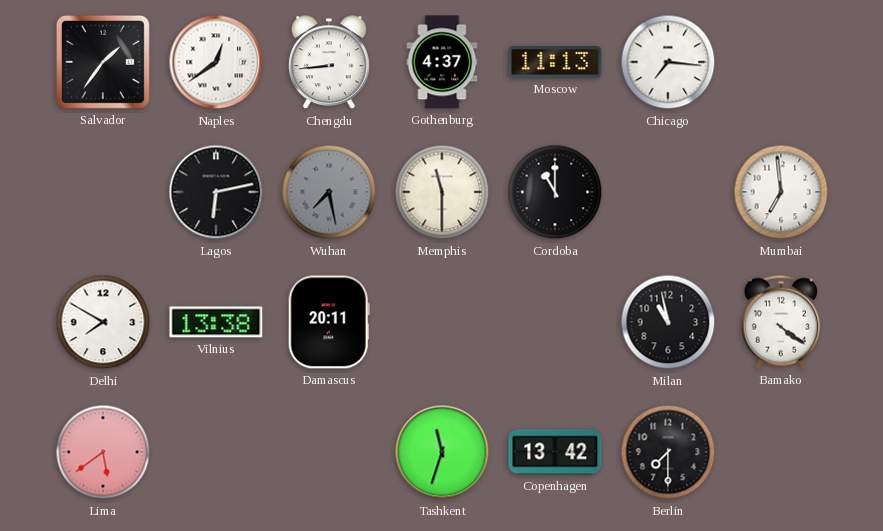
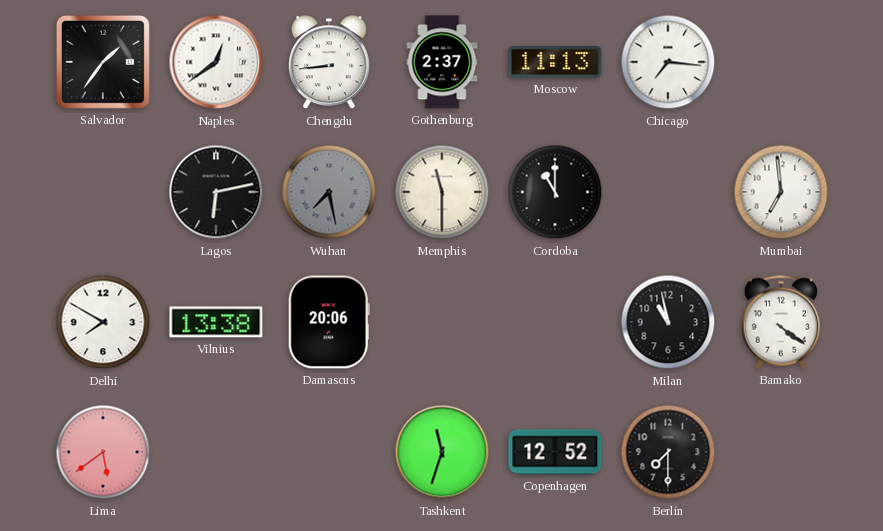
Gothenburg: 4:37 -> 2:37 (442, 62)
Damascus: 20:11 -> 20:06 (329, 322)
Copenhagen: 13:42 -> 12:52 (555, 452)
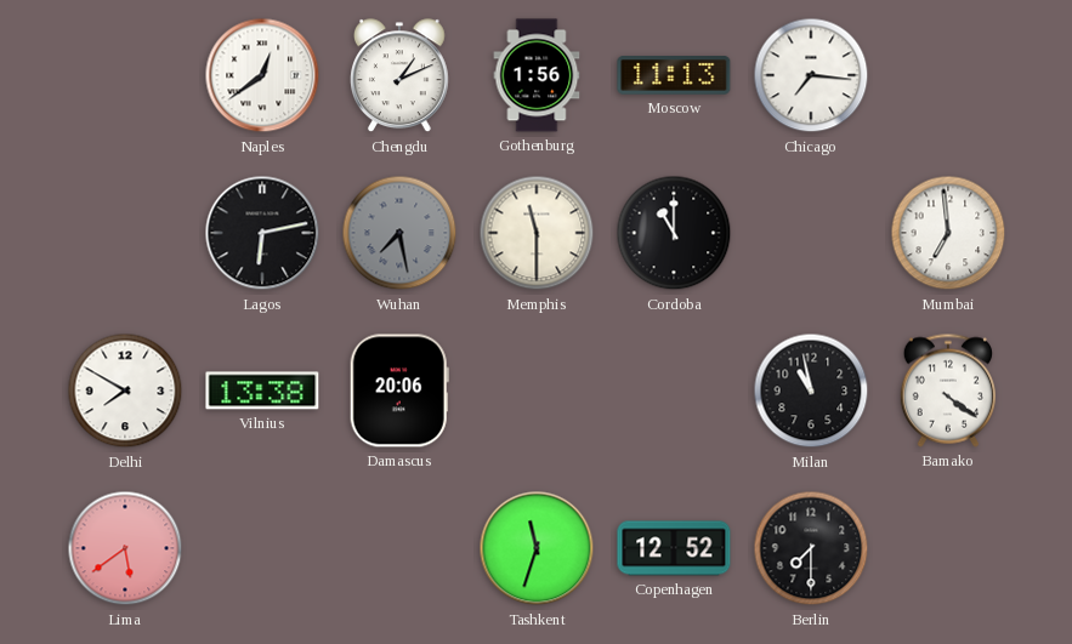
Salvador: 1:36 -> none (103, 62)
Chengdu: 8:44 -> 1:11 (401, 76)
Gothenburg: 2:37 -> 1:56 (537, 75)
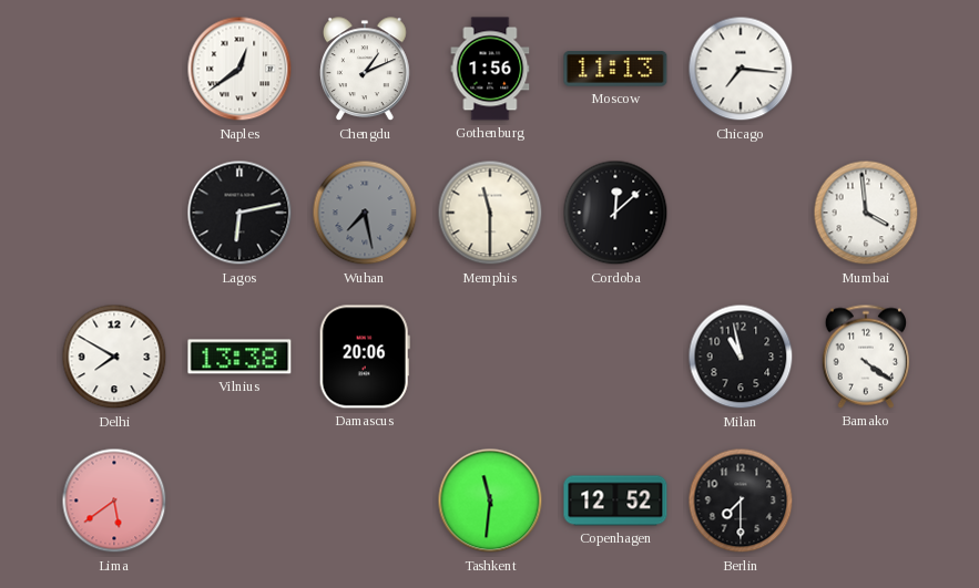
Cordoba: 11:00 -> 12:08 (615, 213)
Mumbai: 6:59 -> 3:59 (866, 213)
Tashkent: 11:33 -> 11:31 (490, 501)
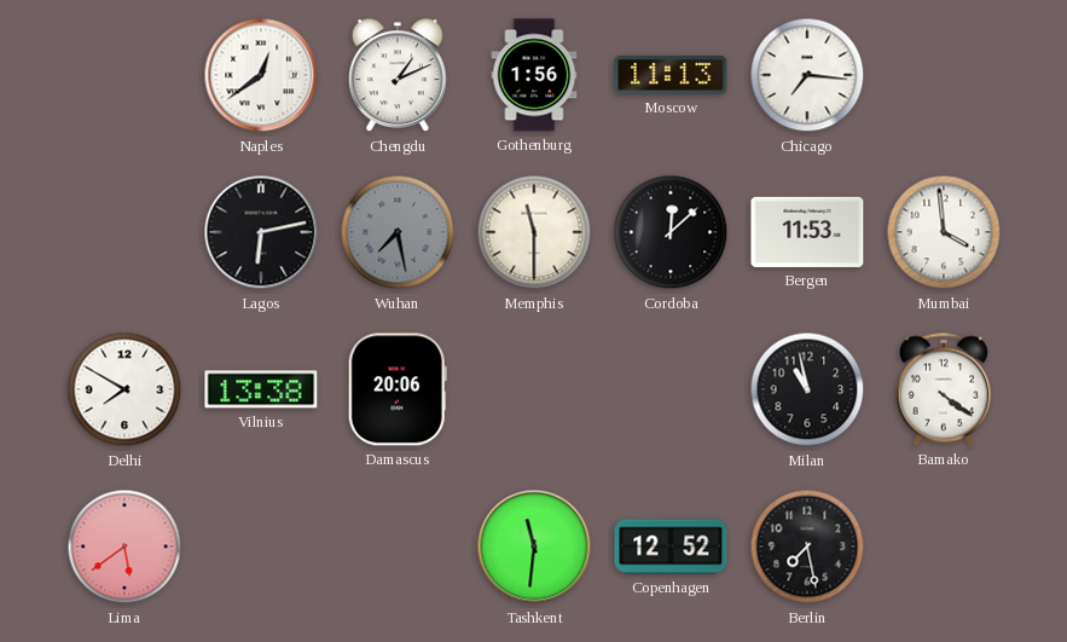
Bergen: none -> 11:53 (807, 232)
Berlin: 7:30 -> 7:28 (807, 546)
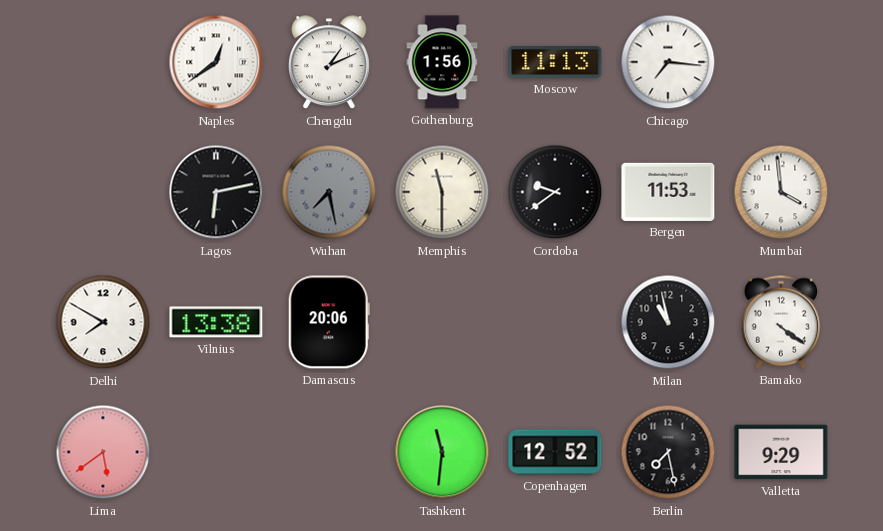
Cordoba: 12:08 -> 9:39 (555, 192)
Valletta: none -> 9:29 (781, 452)
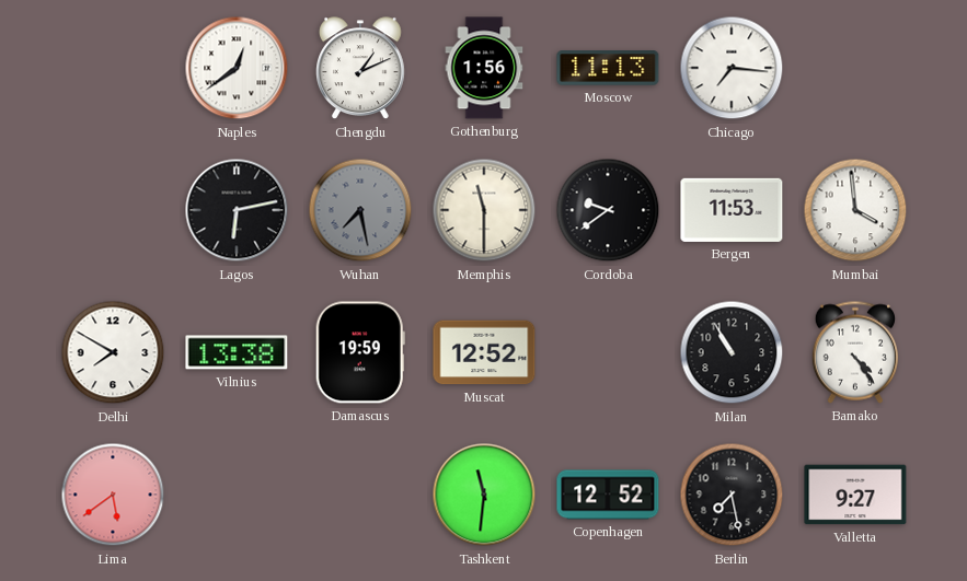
Damascus: 20:06 -> 19:59 (360, 352)
Muscat: none -> 12:52 (484, 352)
Milan: 10:58 -> 10:55 (732, 352)
Bamako: 4:21 -> 4:24 (854, 352)
Valletta: 9:29 -> 9:27 (855, 495)
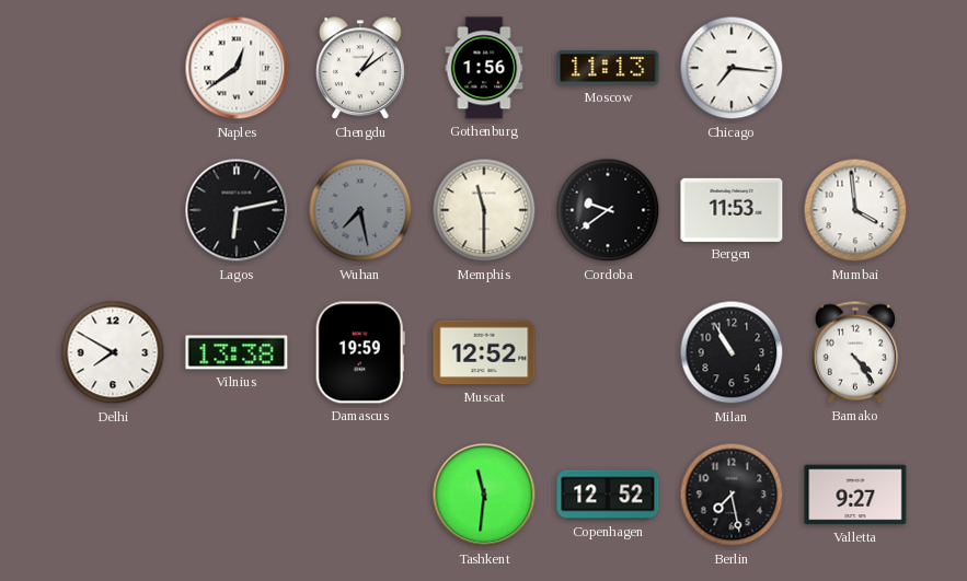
Chengdu: 1:11 -> 1:09 (361, 69)
Lima: 5:39 -> none (113, 495)
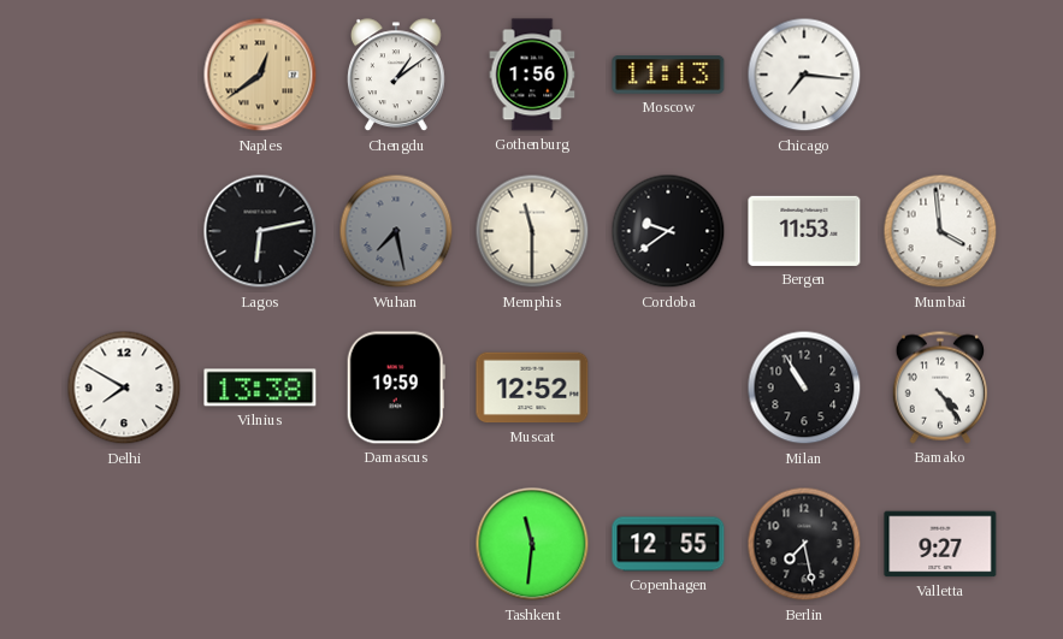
Naples dial: white -> champagne (260, 75)
Copenhagen: 12:52 -> 12:55 (668, 544)
